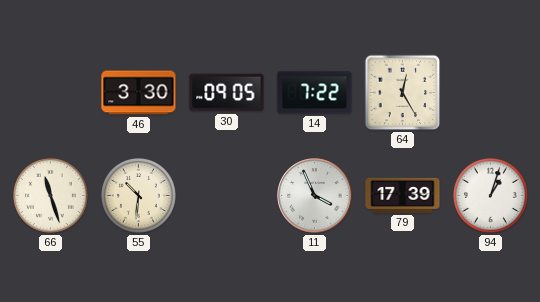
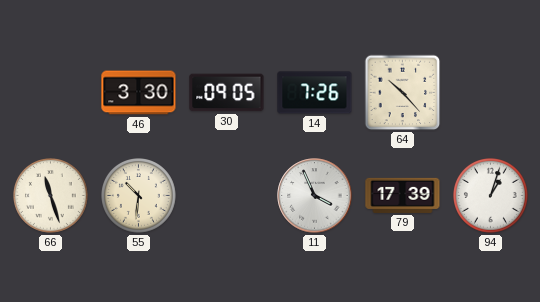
14: 7:22 -> 7:26 (315, 93)
64: 12:25 -> 10:23 (403, 93)
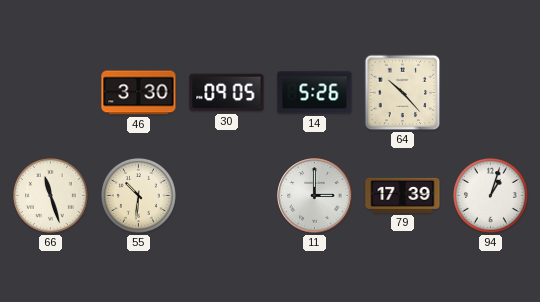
14: 7:26 -> 5:26 (315, 93)
11: 3:56 -> 3:00 (315, 196)
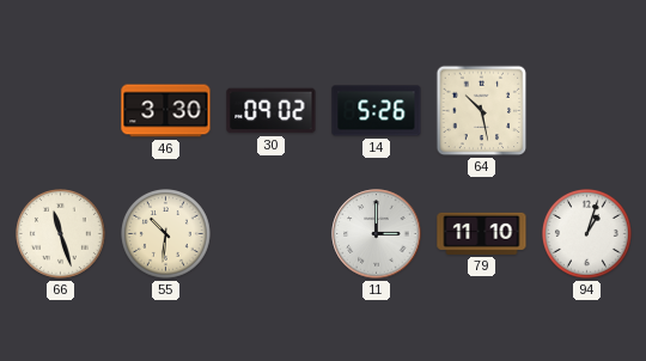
30: 09:05 -> 09:02 (272, 111)
64: 10:23 -> 10:28 (482, 111)
79: 17:39 -> 11:10 (482, 233)
